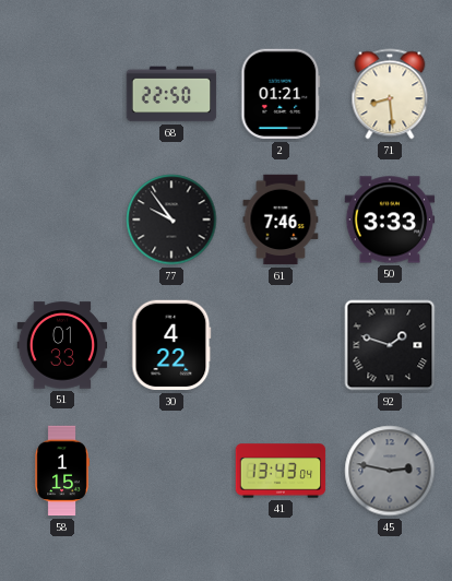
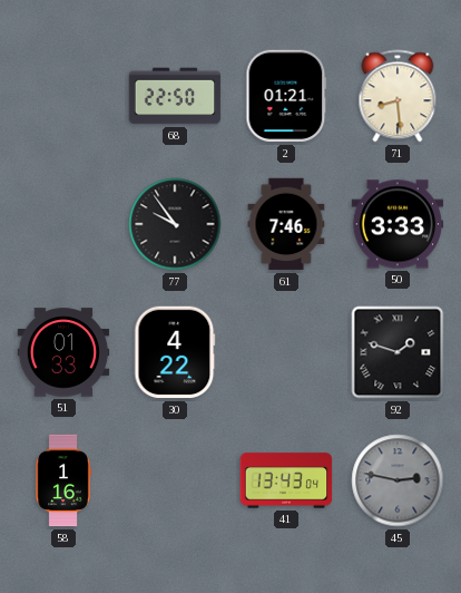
58: 1:15 -> 1:16 (63, 480)
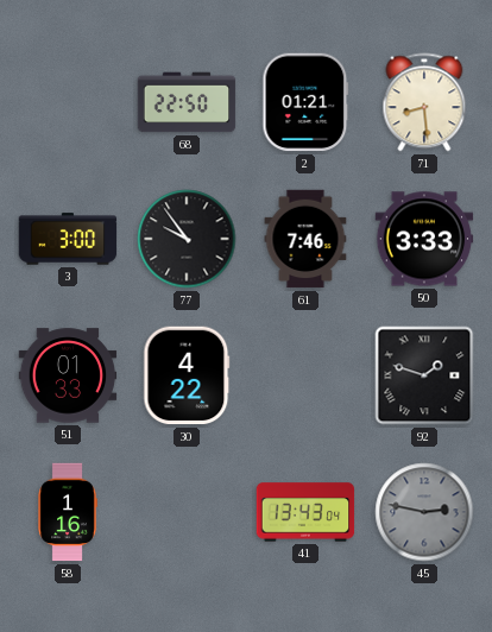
3: none -> 3:00 (68, 239)
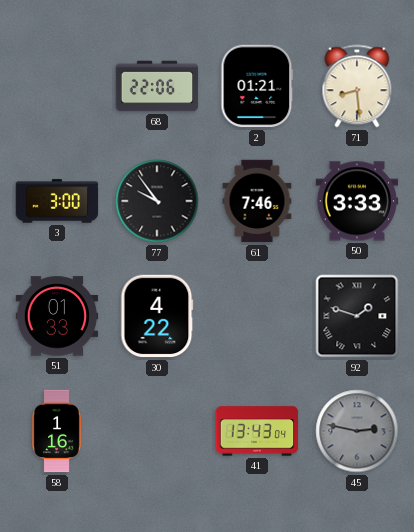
68: 22:50 -> 22:06 (157, 86)
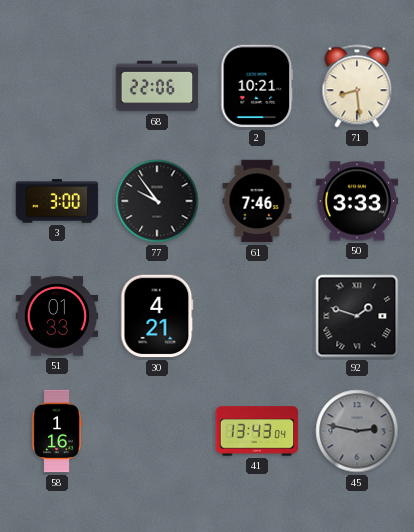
2: 01:21 -> 10:21 (257, 86)
30: 4:22 -> 4:21 (157, 316)
